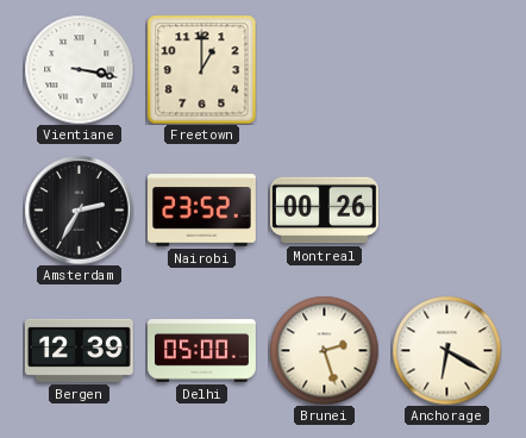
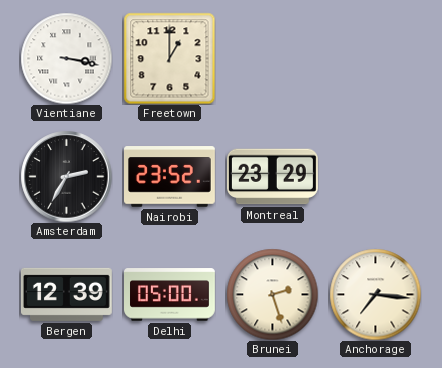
Montreal: 00:26 -> 23:29 (273, 177)
Anchorage: 6:20 -> 7:16 (375, 294)
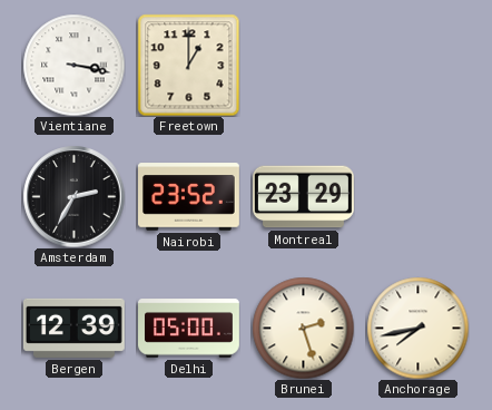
Anchorage: 7:16 -> 7:43 (417, 328)
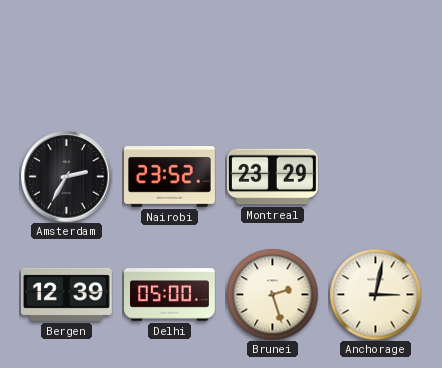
Vientiane: 3:17 -> none (73, 65)
Freetown: 1:00 -> none (188, 65)
Anchorage: 7:43 -> 3:02 (375, 294)
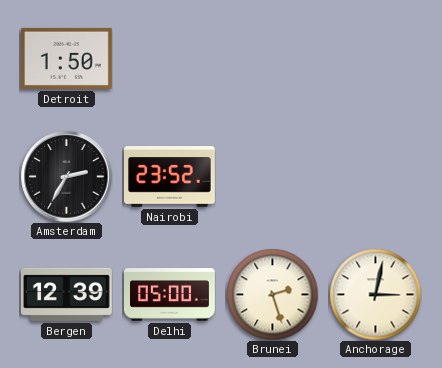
Detroit: none -> 1:50 (66, 58)
Montreal: 23:29 -> none (273, 177)
